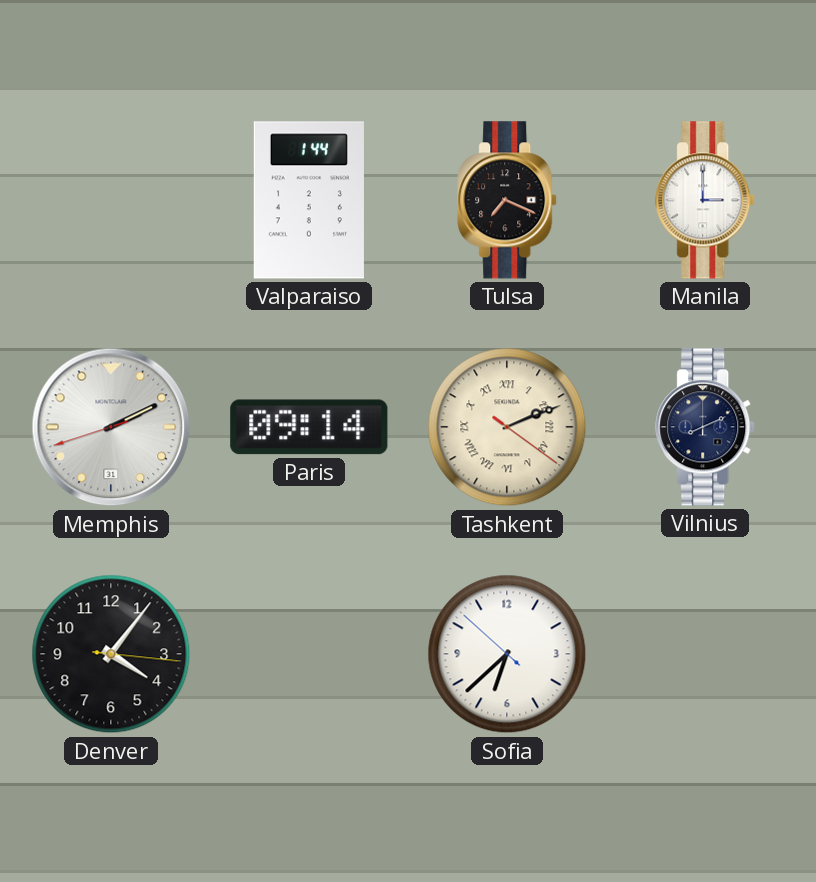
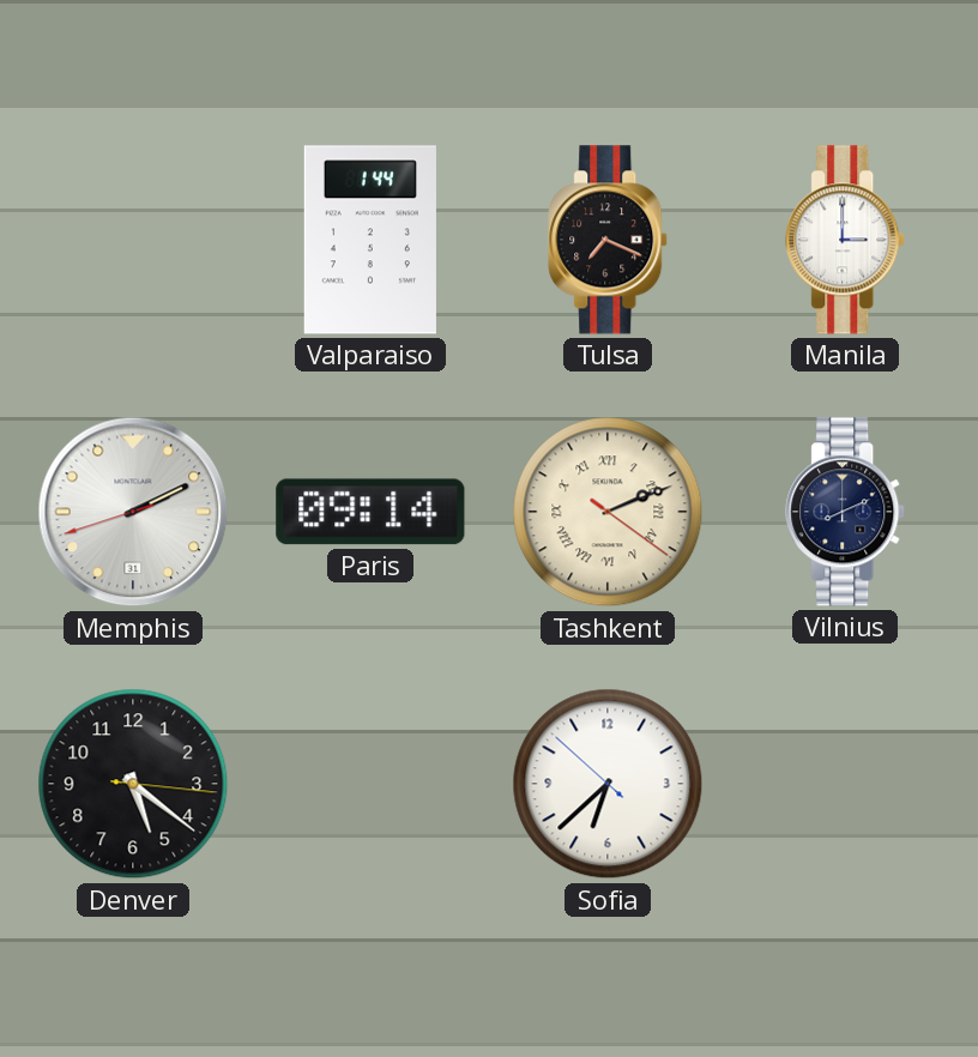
Denver: 4:06 -> 5:21 (133, 784)
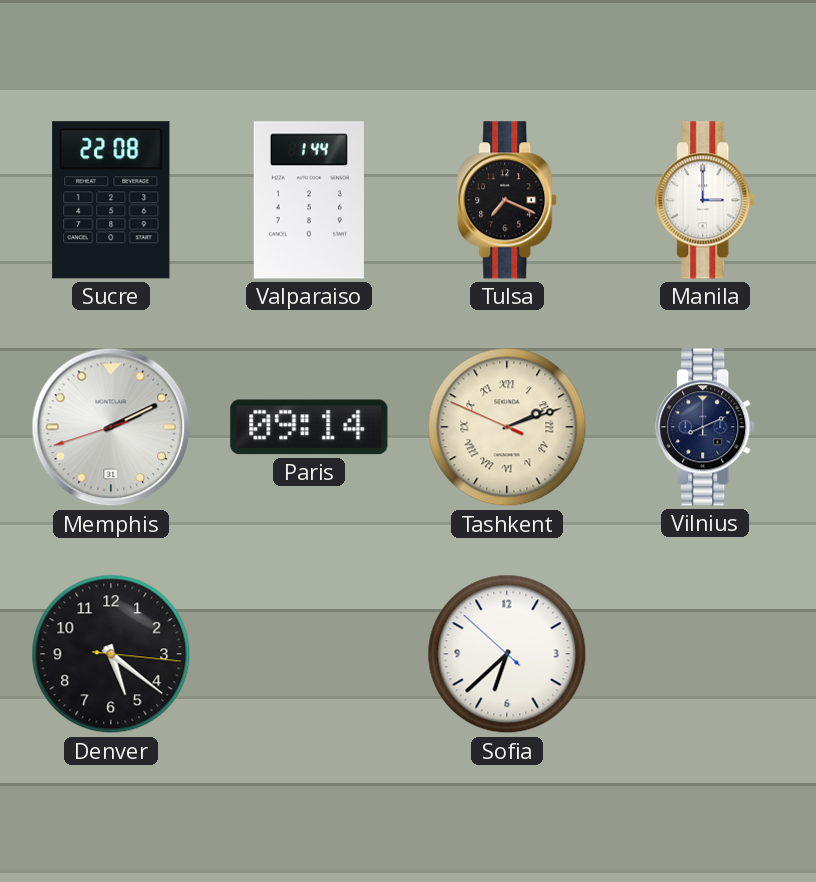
Sucre: none -> 22:08 (111, 200)
Tashkent: 2:11:21 -> 2:11:49 (507, 427)
